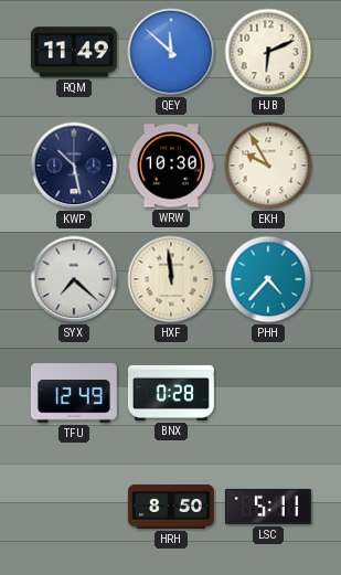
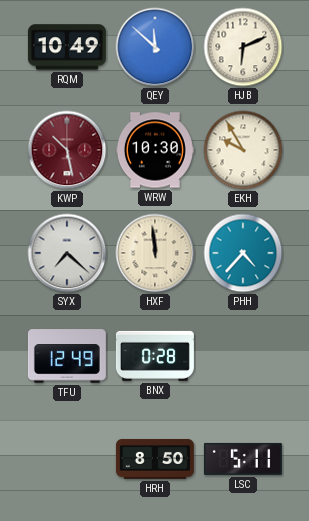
RQM: 11:49 -> 10:49 (67, 47)
KWP dial: navy -> burgundy (67, 150)
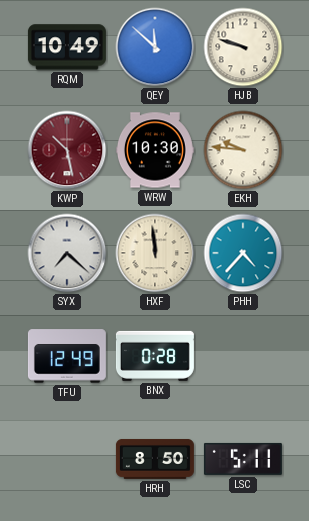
HJB: 6:11 -> 9:48 (243, 47)
EKH: 9:55 -> 9:46 (243, 150)
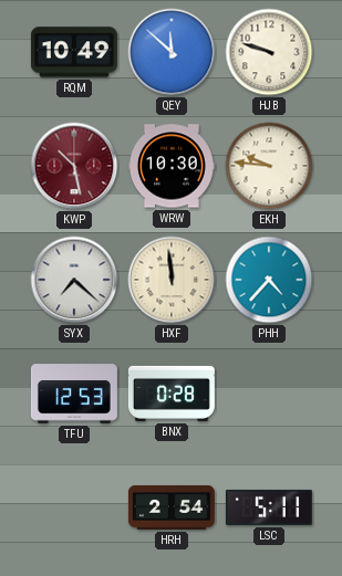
TFU: 12:49 -> 12:53 (74, 394)
HRH: 8:50 -> 2:54 (172, 507)
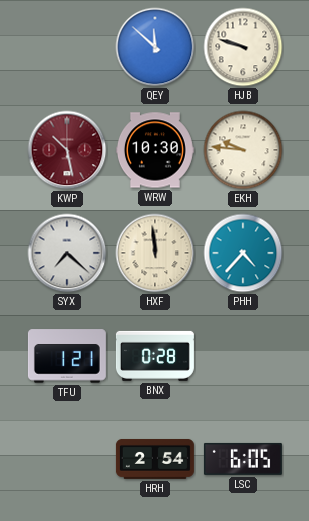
RQM: 10:49 -> none (74, 52)
TFU: 12:53 -> 1:21 (67, 356)
LSC: 5:11 -> 6:05 (243, 459)
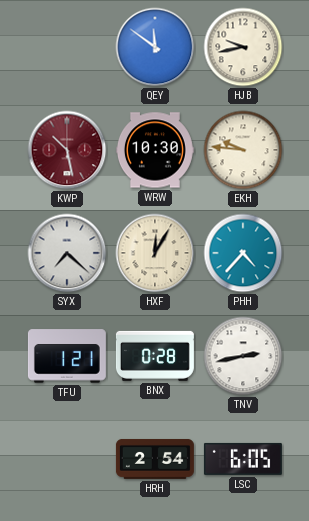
QEY: 11:52 -> 11:51 (155, 47)
HJB: 9:48 -> 9:43 (243, 47)
HXF: 11:59 -> 12:05 (155, 253)
TNV: none -> 2:43 (243, 356)
